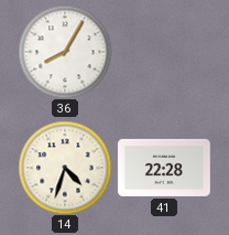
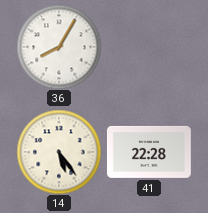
14: 4:33 -> 5:24 (59, 152)
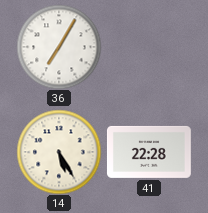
36: 8:05 -> 7:05 (59, 47)
14: 5:24 -> 5:25 (59, 152)
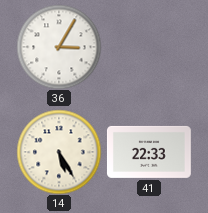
36: 7:05 -> 3:05 (59, 47)
41: 22:28 -> 22:33 (149, 152)
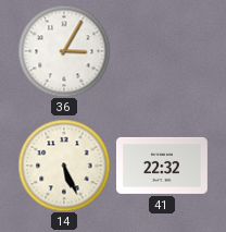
14: 5:25 -> 5:26 (64, 166)
41: 22:33 -> 22:32 (162, 166)
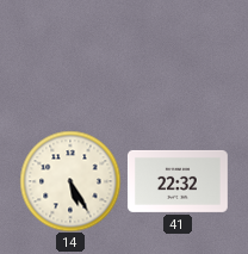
36: 3:05 -> none (64, 51)
14: 5:26 -> 5:25 (70, 181)
